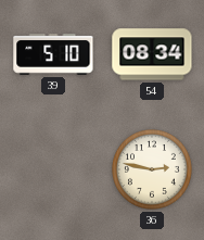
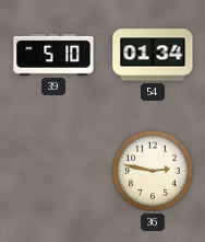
54: 08:34 -> 01:34 (153, 55)
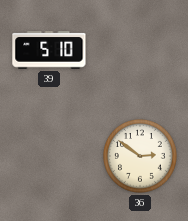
54: 01:34 -> none (153, 55)
36: 2:47 -> 2:51 (141, 157)
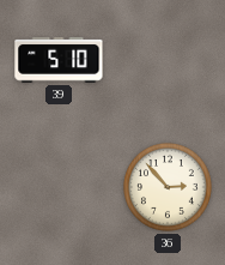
36: 2:51 -> 2:53 (169, 188)
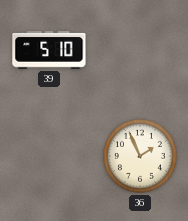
36: 2:53 -> 1:56 (141, 157)
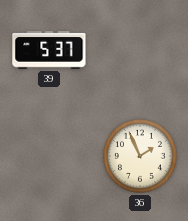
39: 5:10 -> 5:37 (49, 50)
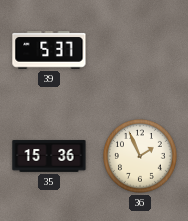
35: none -> 15:36 (49, 156)
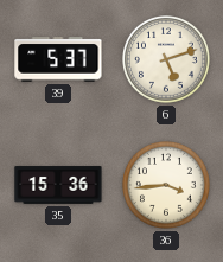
6: none -> 5:12 (167, 60)
36: 1:56 -> 3:44 (167, 186)
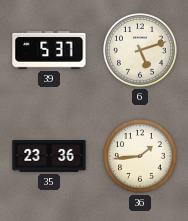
35: 15:36 -> 23:36 (49, 156)
36: 3:44 -> 1:44 (141, 157)
